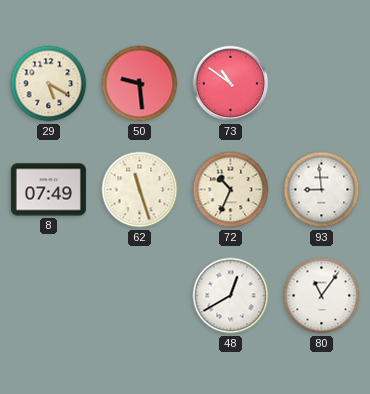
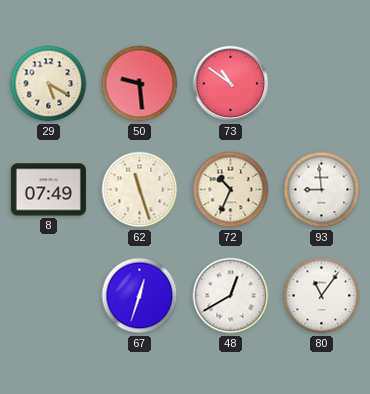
67: none -> 12:33 (140, 296)
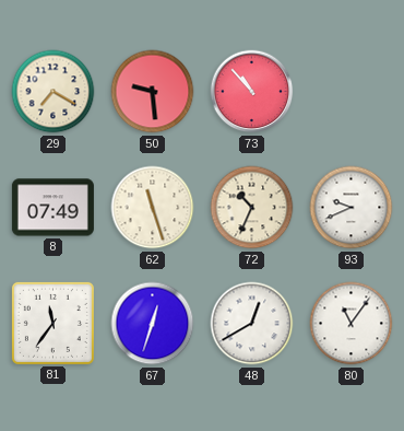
29: 5:20 -> 7:20 (54, 92)
73: 10:51 -> 10:53 (252, 92)
93: 8:59 -> 9:41 (352, 208)
81: none -> 11:36 (52, 323)
